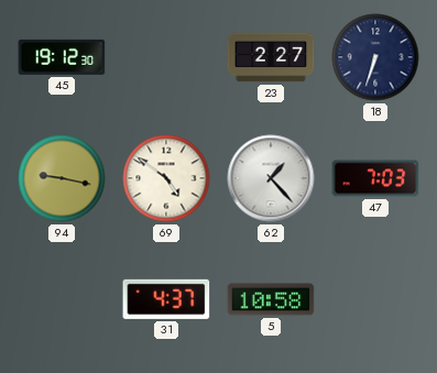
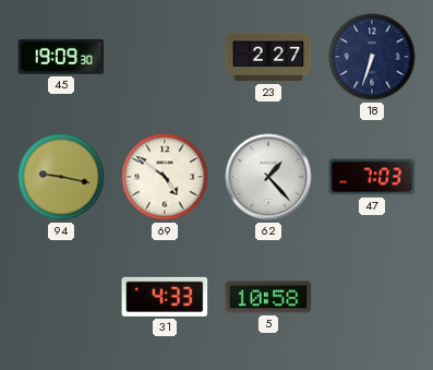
45: 19:12 -> 19:09 (61, 57)
31: 4:37 -> 4:33 (165, 297)
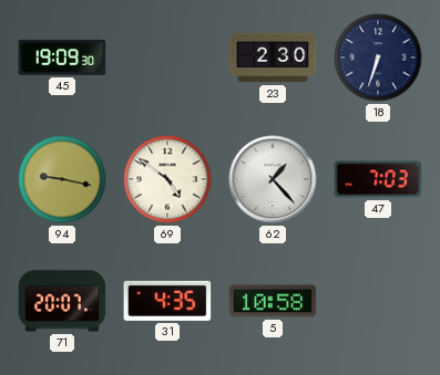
23: 2:27 -> 2:30 (273, 58)
71: none -> 20:07 (62, 301)
31: 4:33 -> 4:35 (167, 301)
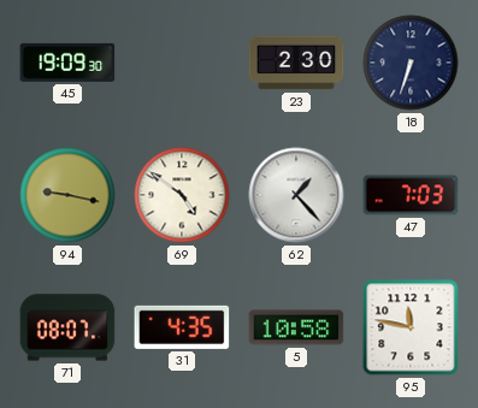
71: 20:07 -> 08:07 (67, 327)
95: none -> 11:47 (411, 327)
